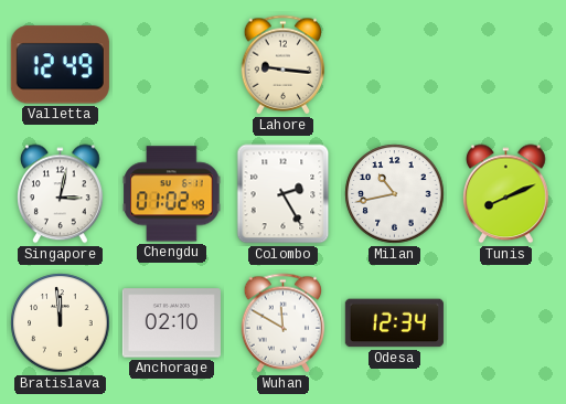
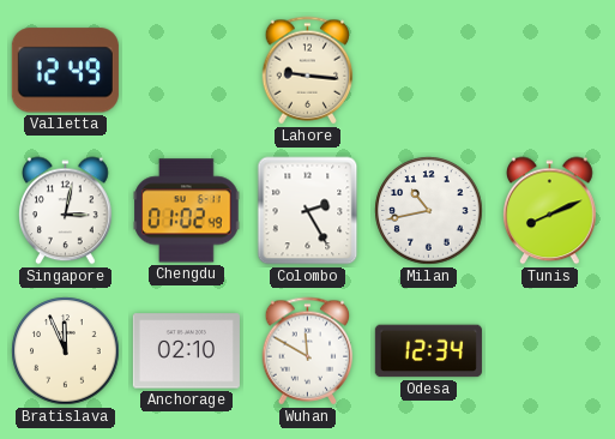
Bratislava: 11:59 -> 11:56 (66, 351)
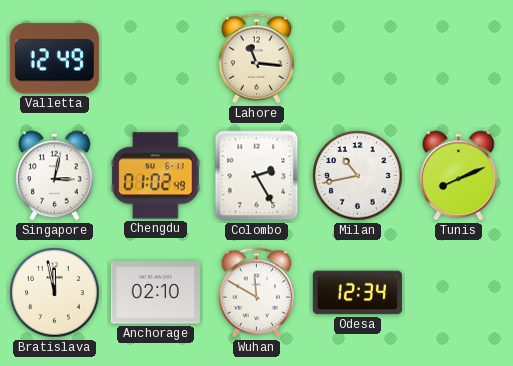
Lahore: 9:16 -> 11:16 (257, 59)
Bratislava: 11:56 -> 11:58 (55, 293)
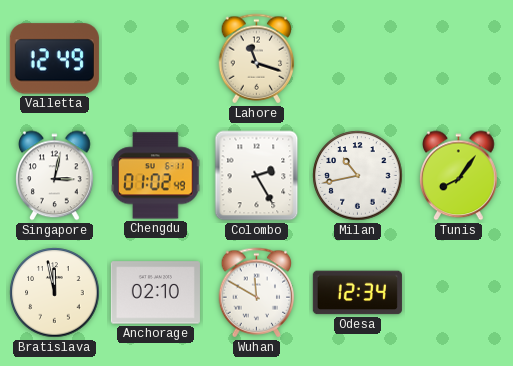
Lahore: 11:16 -> 11:18 (257, 59)
Tunis: 8:11 -> 8:06 (459, 176)
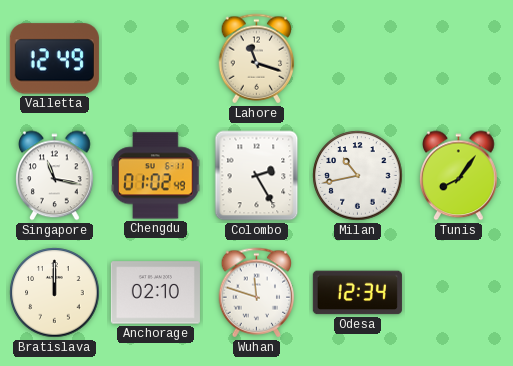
Singapore: 3:02 -> 11:17 (55, 176)
Bratislava: 11:58 -> 12:00 (55, 293)
Wuhan: 11:50 -> 11:48 (257, 293)
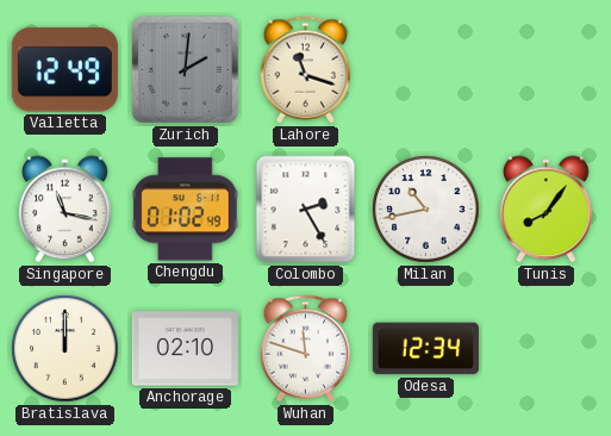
Zurich: none -> 2:01 (186, 70)
